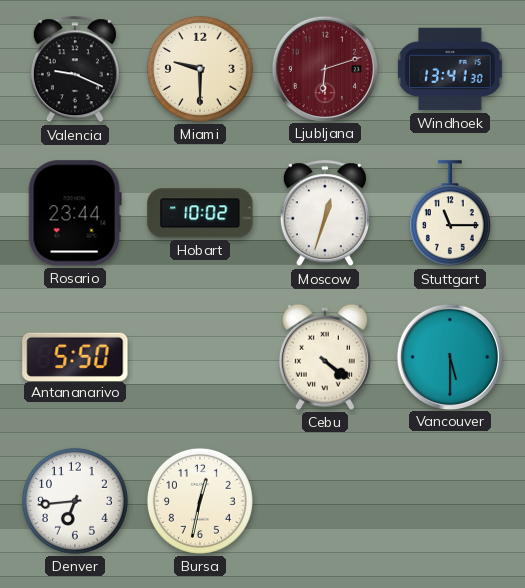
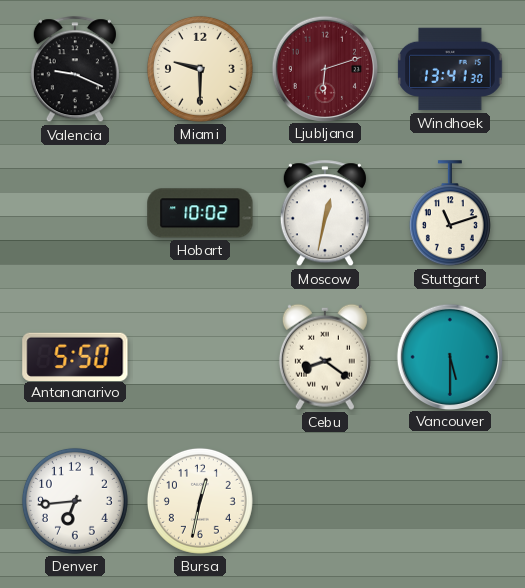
Rosario: 23:44 -> none (75, 213)
Moscow: 12:33 -> 12:32 (325, 214)
Stuttgart: 11:15 -> 11:12 (450, 214)
Cebu: 4:21 -> 8:21 (325, 357)
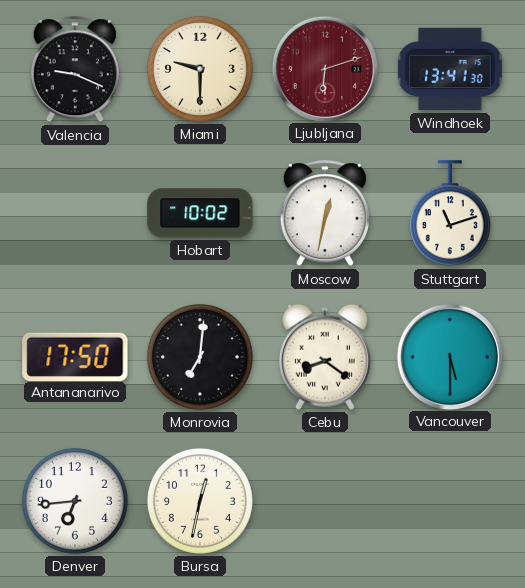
Antananarivo: 5:50 -> 17:50 (75, 356)
Monrovia: none -> 7:01 (200, 357)
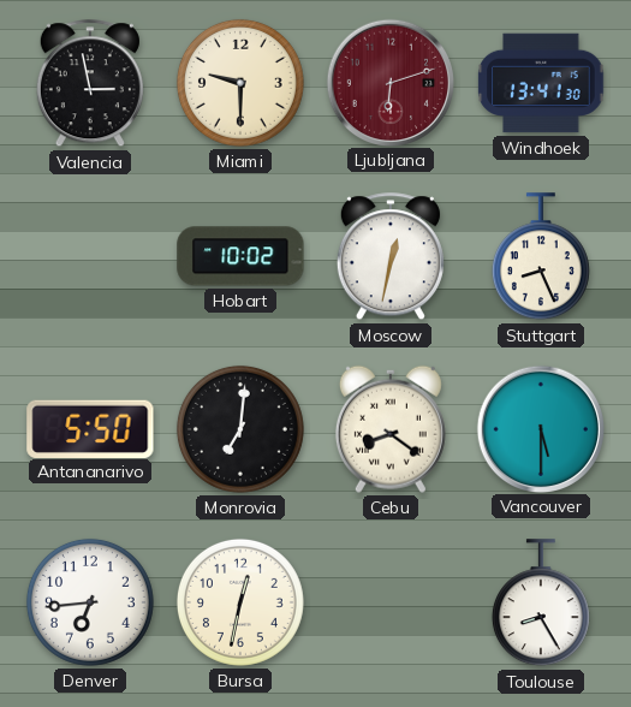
Valencia: 9:19 -> 2:58 (90, 84)
Stuttgart: 11:12 -> 8:26 (541, 257)
Antananarivo: 17:50 -> 5:50 (90, 428)
Toulouse: none -> 8:25 (541, 604)
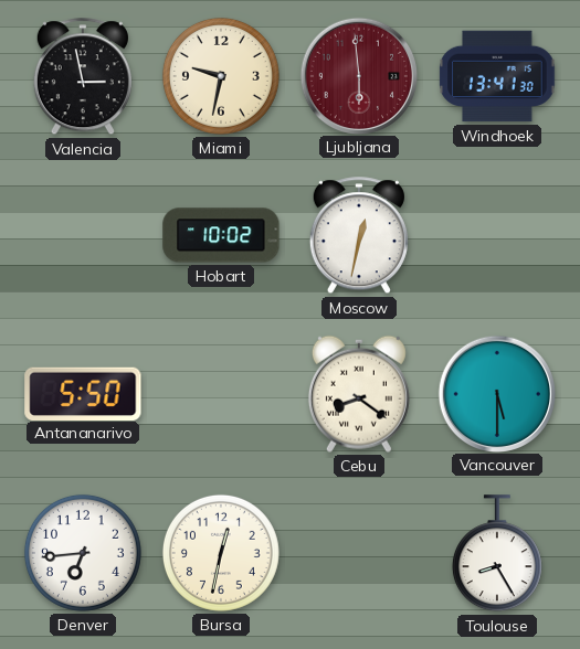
Miami: 9:30 -> 9:32 (221, 76)
Ljubljana: 6:12 -> 5:59 (358, 75)
Stuttgart: 8:26 -> none (541, 257)
Monrovia: 7:01 -> none (240, 429)
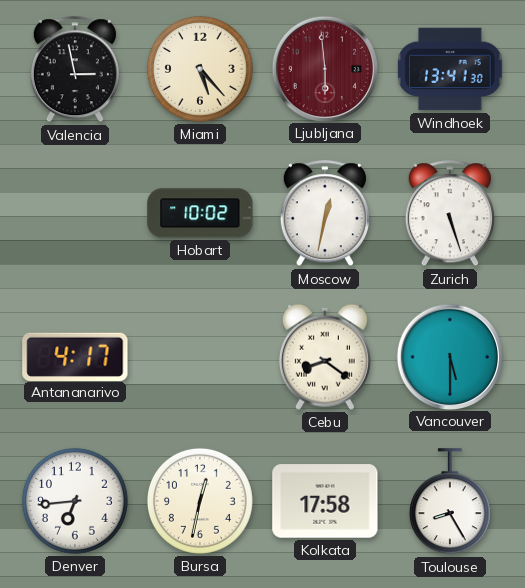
Miami: 9:32 -> 5:23 (200, 69)
Zurich: none -> 5:27 (450, 214)
Antananarivo: 5:50 -> 4:17 (75, 356)
Kolkata: none -> 17:58 (325, 501)
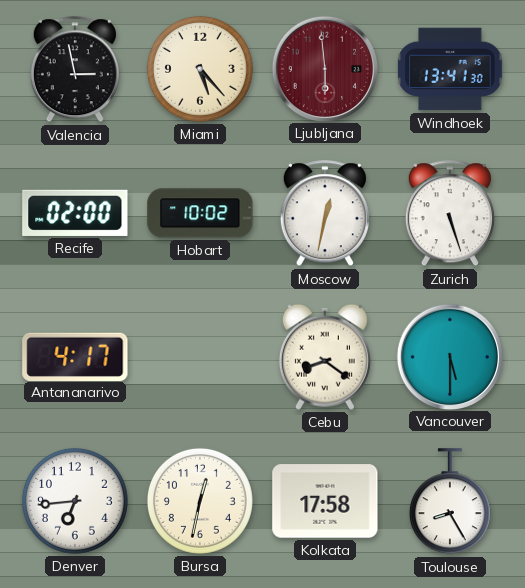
Recife: none -> 02:00 (75, 213)
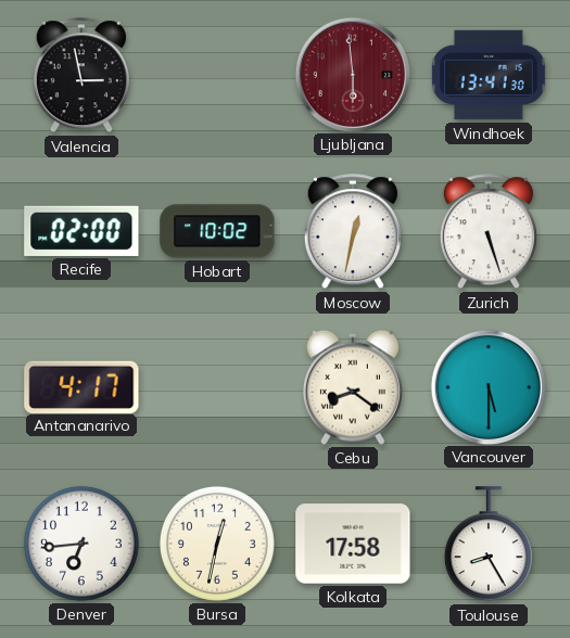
Miami: 5:23 -> none (200, 69)
